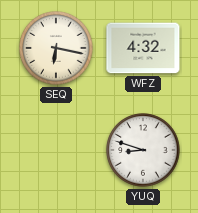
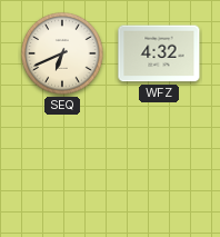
SEQ: 6:17 -> 6:41 (62, 53)
YUQ: 8:48 -> none (143, 150)
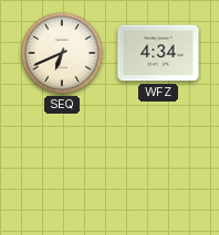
WFZ: 4:32 -> 4:34 (158, 53)
